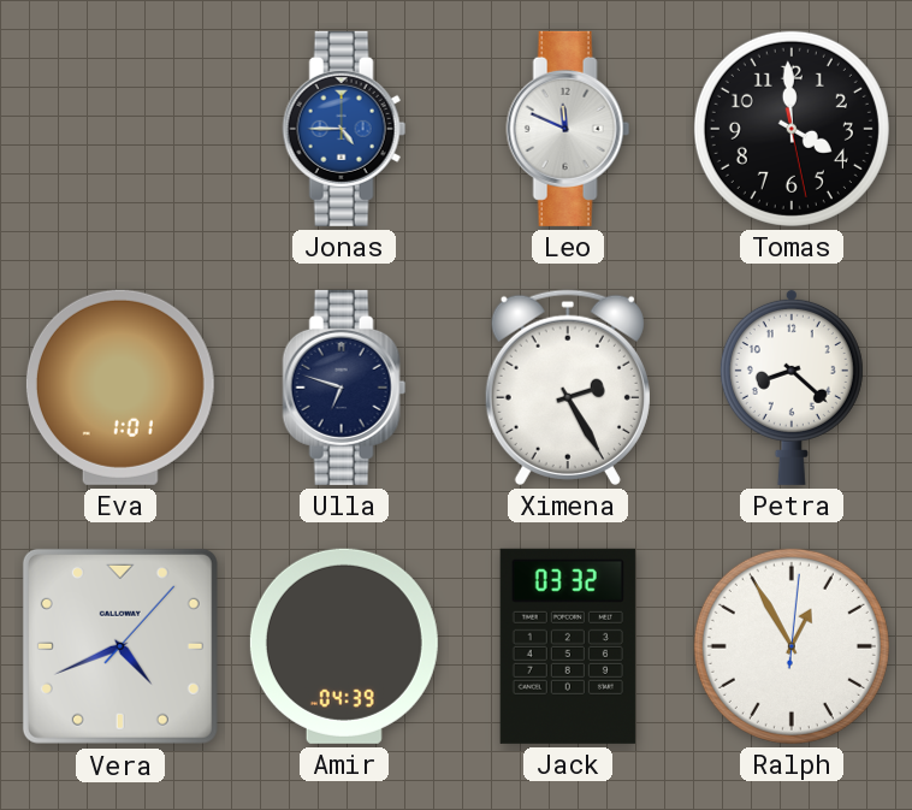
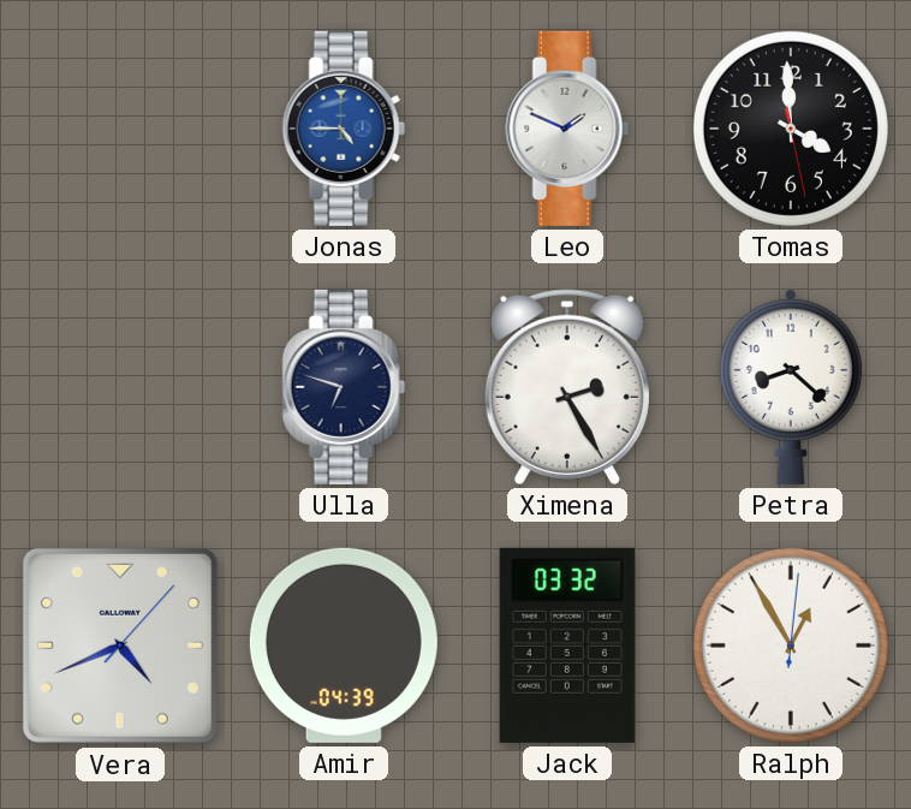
Leo: 11:49 -> 1:49 (567, 129)
Eva: 1:01 -> none (120, 388)
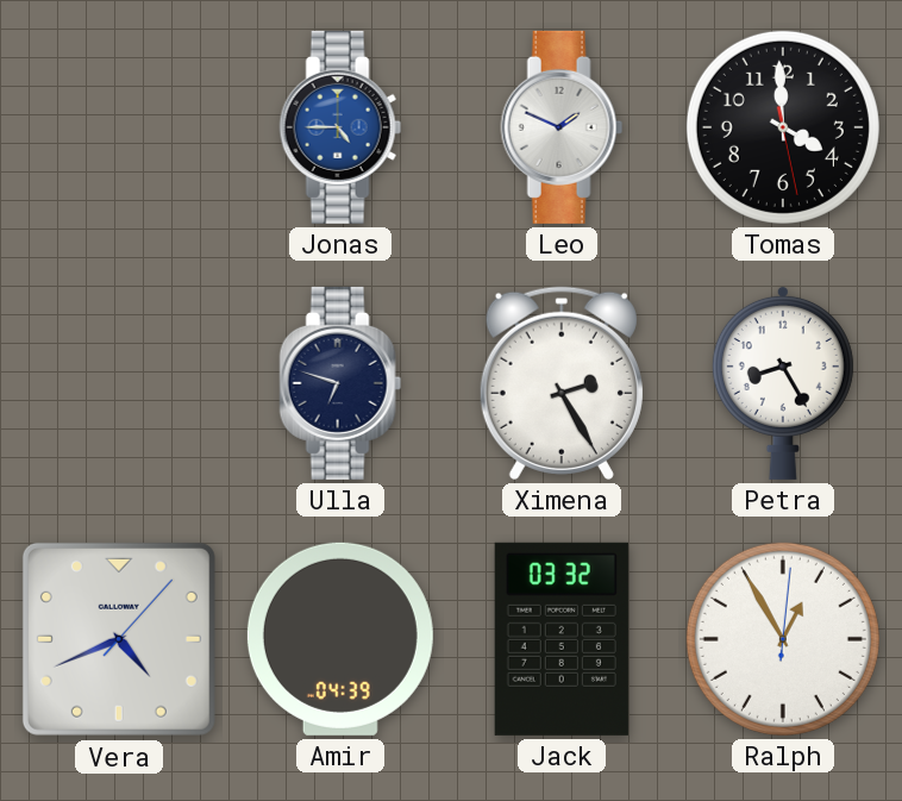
Petra: 8:22 -> 8:25 (783, 382)
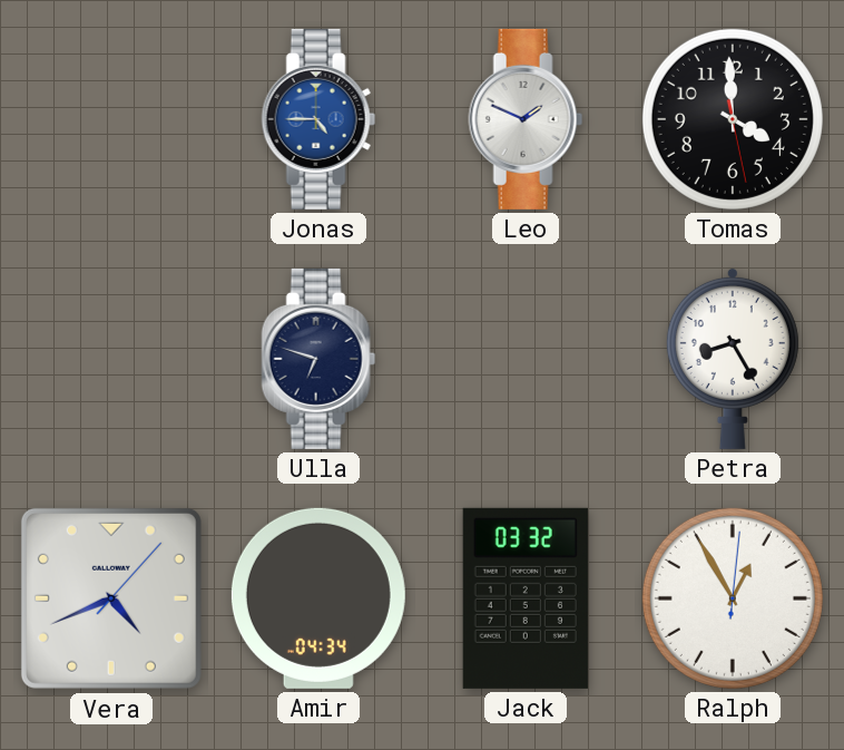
Ximena: 2:25 -> none (562, 383)
Amir: 04:39 -> 04:34 (318, 598)
